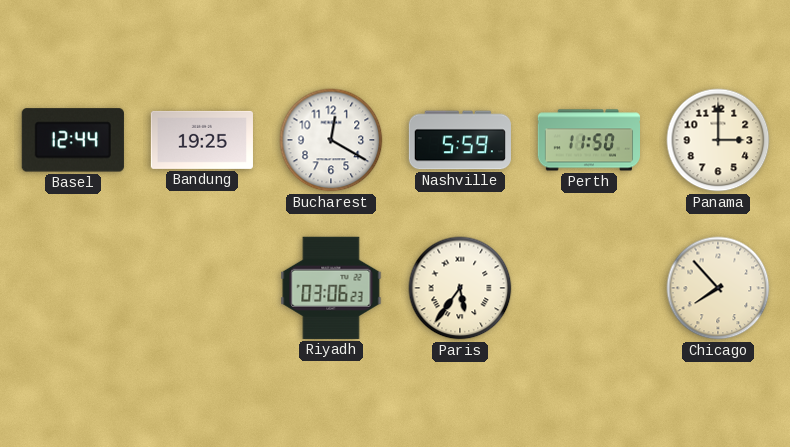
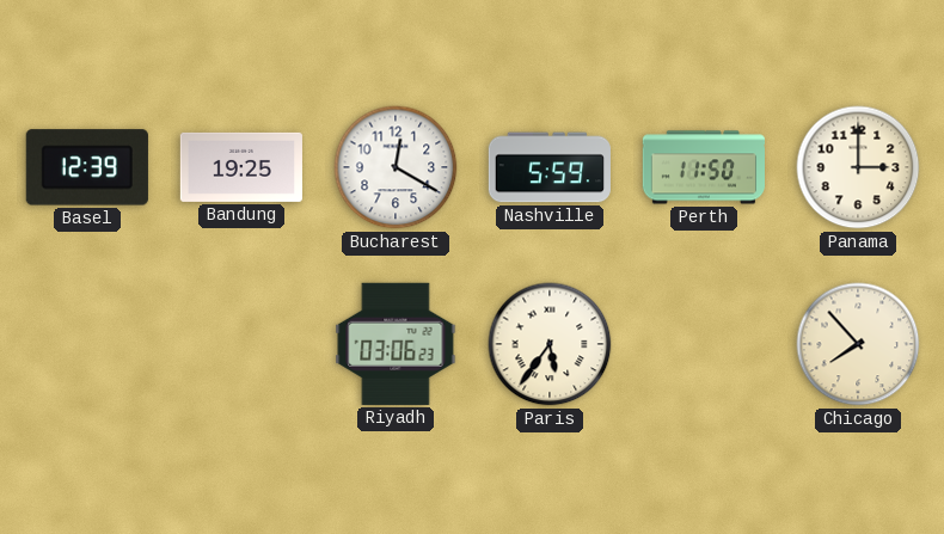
Basel: 12:44 -> 12:39 (87, 167)
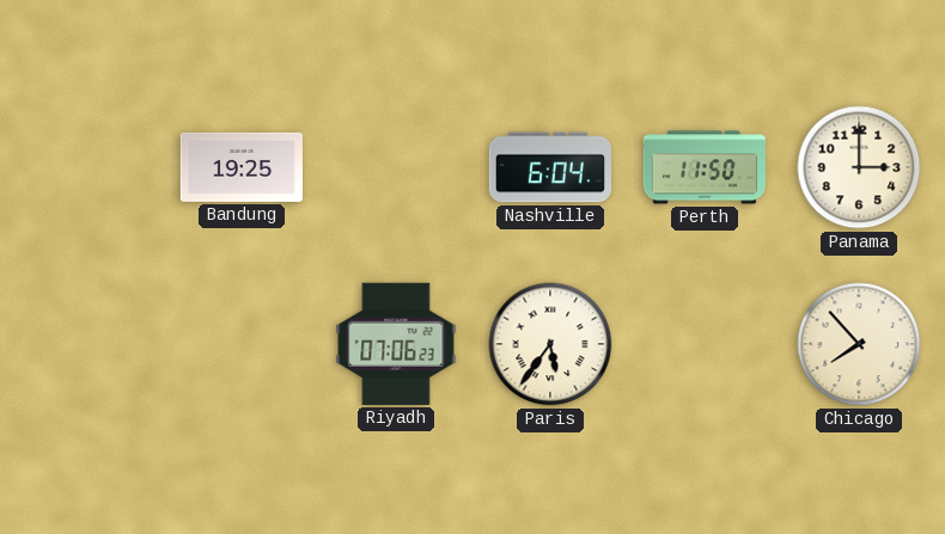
Basel: 12:39 -> none (87, 167)
Bucharest: 12:20 -> none (396, 167)
Nashville: 5:59 -> 6:04 (549, 167)
Riyadh: 03:06 -> 07:06 (396, 344)
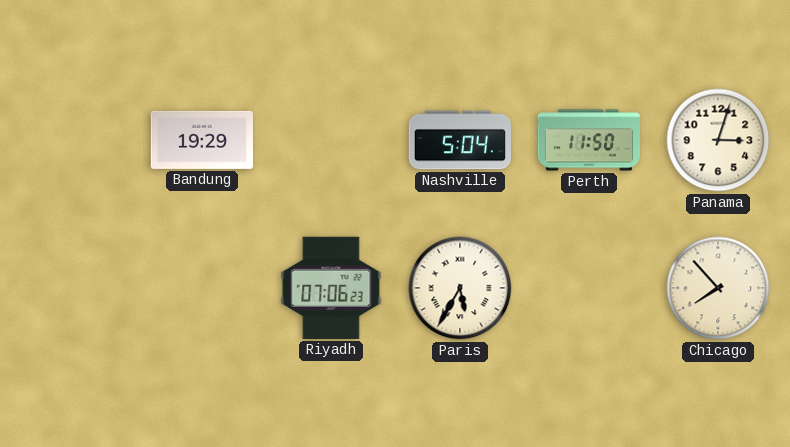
Bandung: 19:25 -> 19:29 (202, 140)
Nashville: 6:04 -> 5:04 (459, 140)
Panama: 3:00 -> 3:03 (718, 140)
Paris: 5:36 -> 5:35 (460, 288)
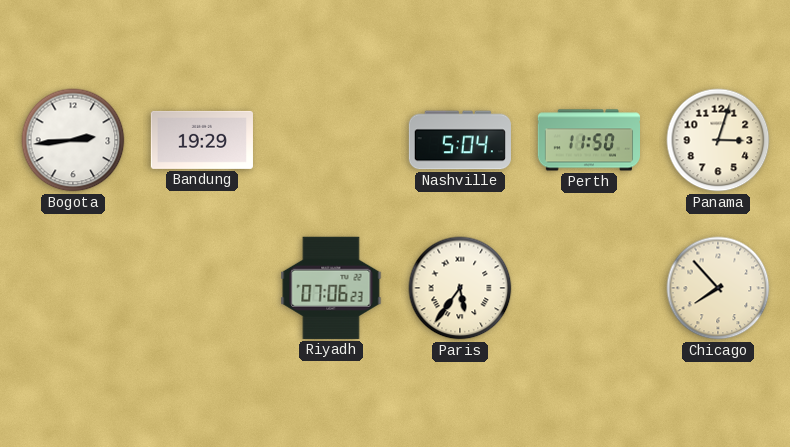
Bogota: none -> 2:44 (73, 140)
Paris: 5:35 -> 5:36 (460, 288)
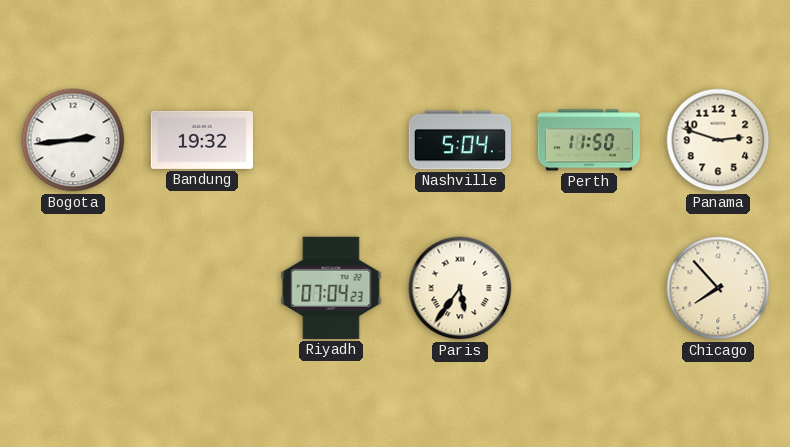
Bandung: 19:29 -> 19:32 (202, 140)
Panama: 3:03 -> 2:48 (718, 140)
Riyadh: 07:06 -> 07:04 (331, 288)
